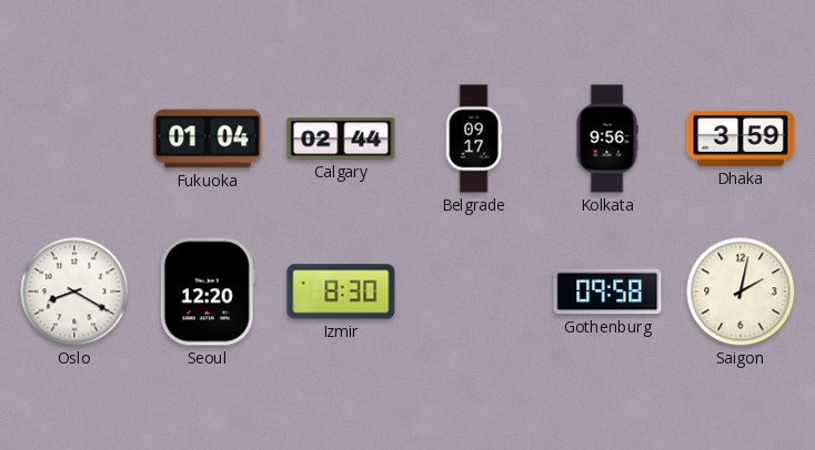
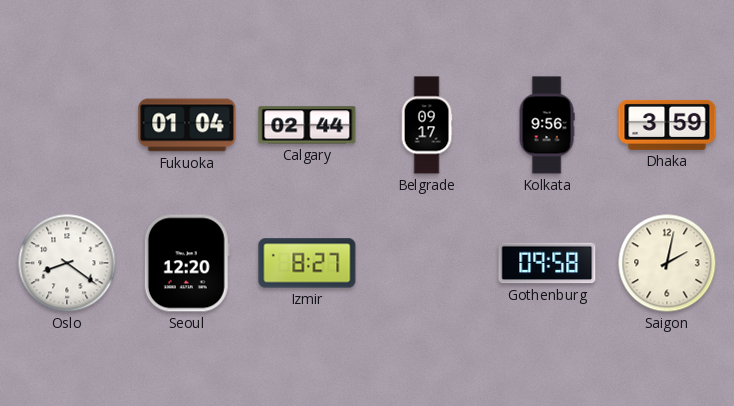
Oslo: 8:20 -> 8:21 (67, 263)
Izmir: 8:30 -> 8:27 (307, 263)
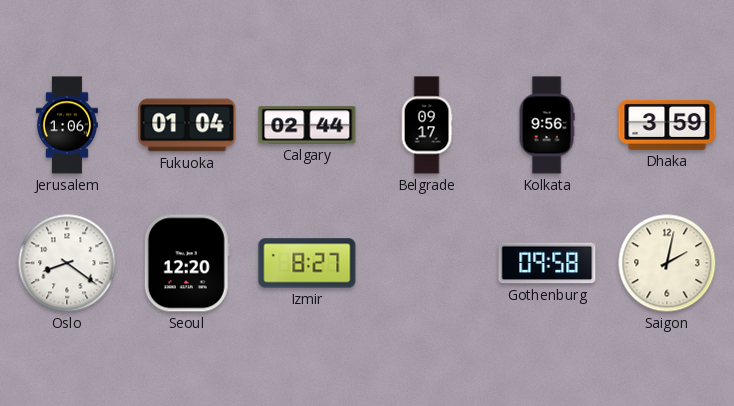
Jerusalem: none -> 1:06 (67, 125)
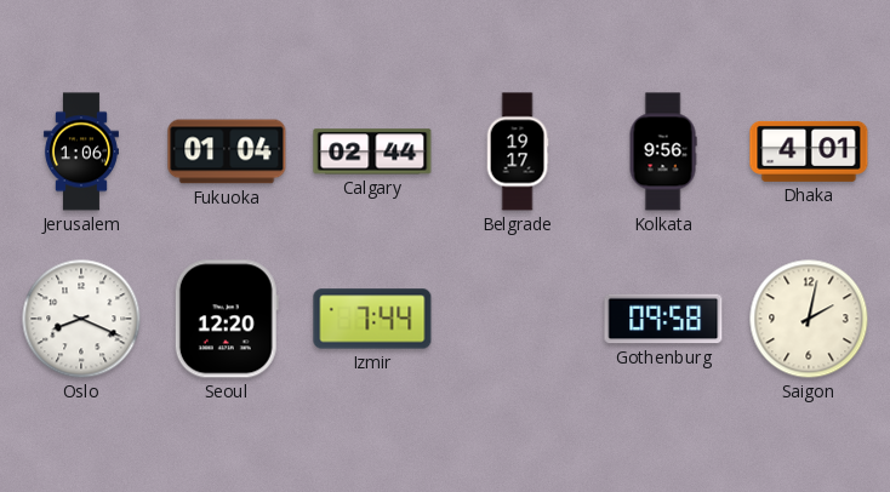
Belgrade: 09:17 -> 19:17 (518, 151)
Dhaka: 3:59 -> 4:01 (809, 151)
Oslo: 8:21 -> 8:19 (81, 319)
Izmir: 8:27 -> 7:44 (372, 319)
